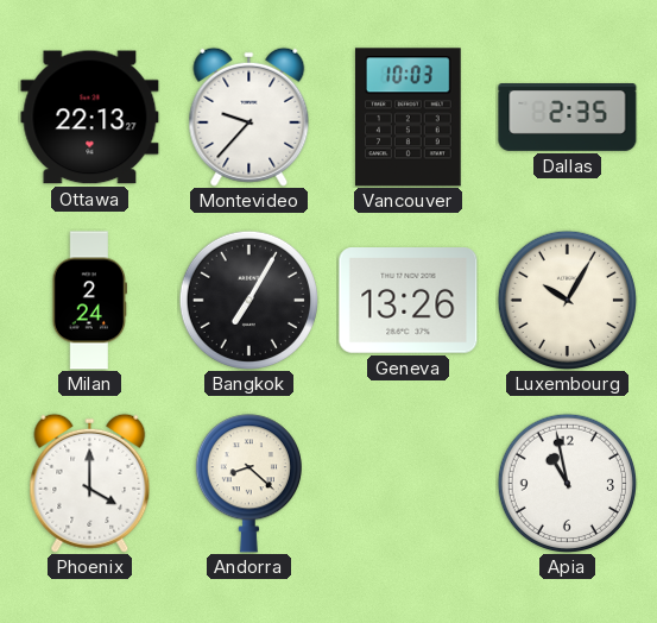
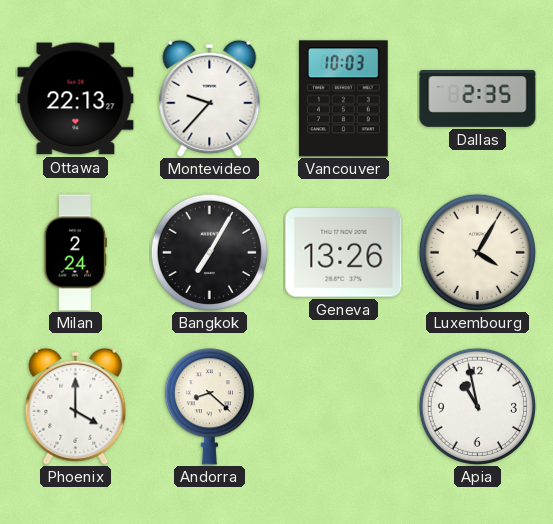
Luxembourg: 10:05 -> 4:05 (477, 252)
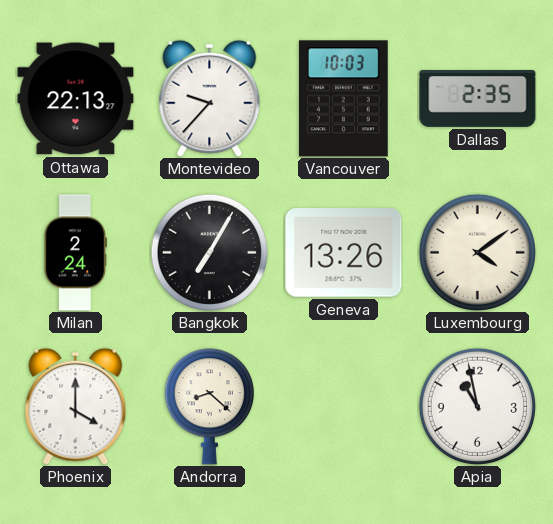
Luxembourg: 4:05 -> 4:09 (477, 252)
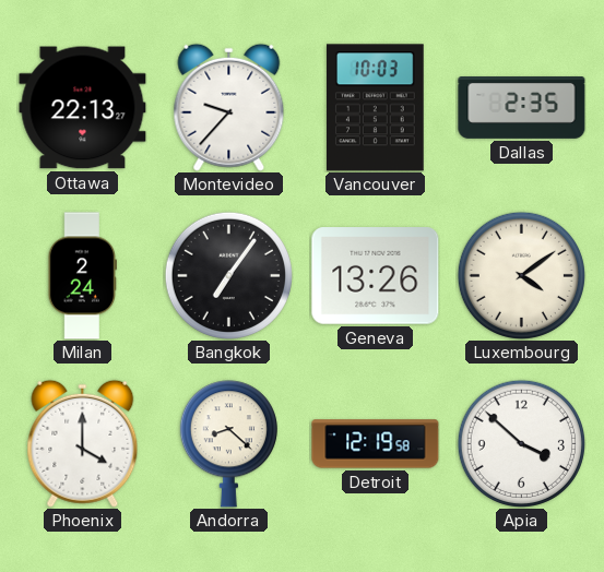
Bangkok: 7:05 -> 7:06 (228, 275)
Detroit: none -> 12:19 (376, 444)
Apia: 10:58 -> 3:52 (521, 443)
